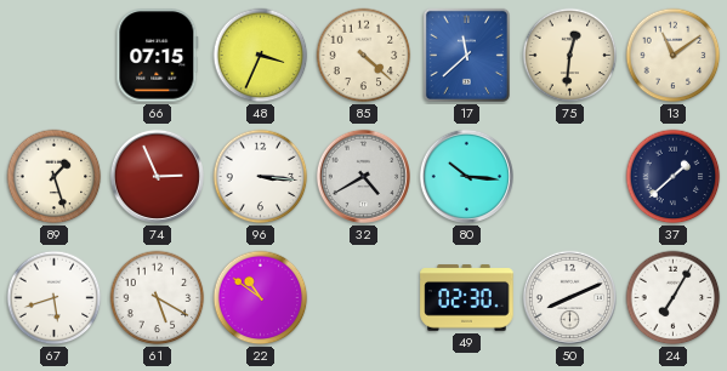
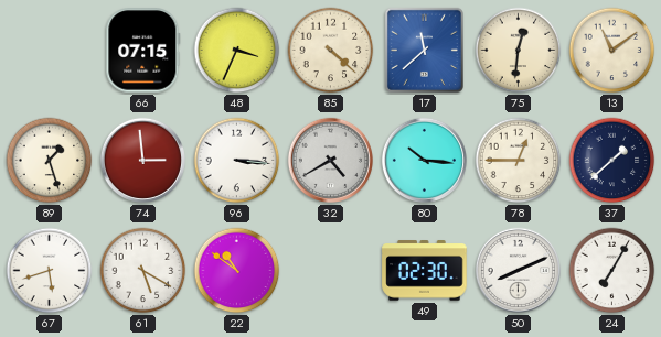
74: 2:56 -> 2:59 (142, 160)
78: none -> 12:45 (519, 161)
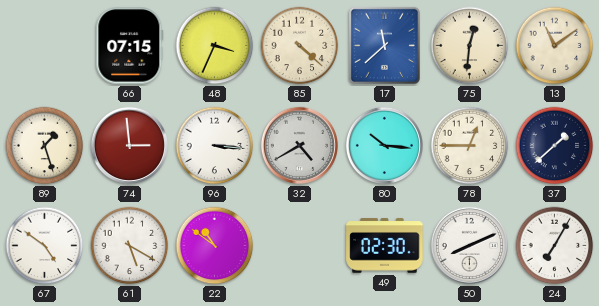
67: 5:42 -> 4:51 (45, 246)
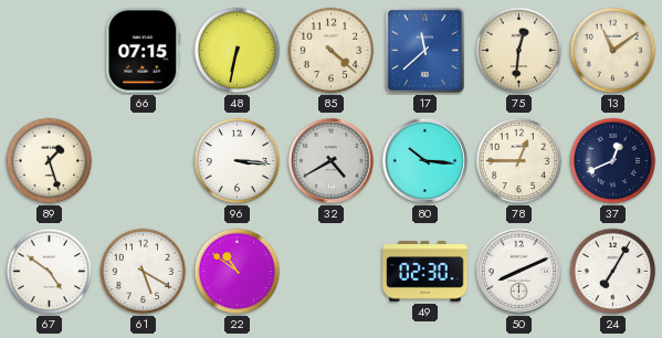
48: 3:34 -> 6:32 (238, 51)
74: 2:59 -> none (129, 145)
37: 1:38 -> 12:41 (613, 161)
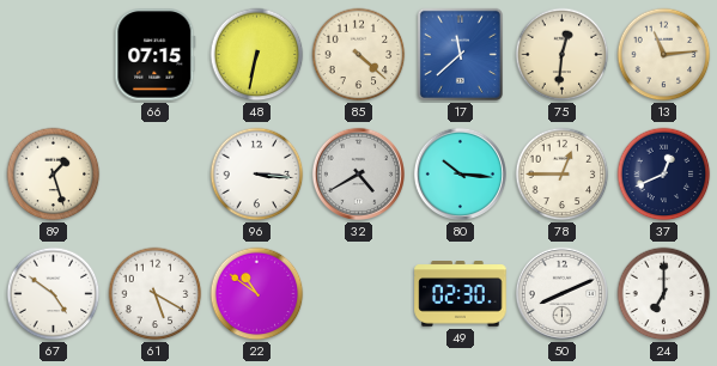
13: 11:09 -> 11:14 (664, 55)
24: 7:05 -> 7:00 (664, 294)
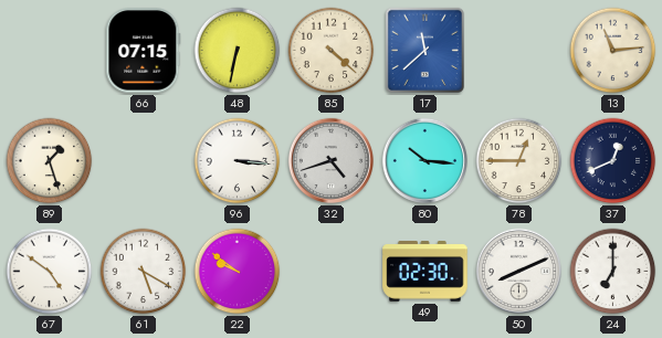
75: 12:31 -> none (563, 55)
32: 4:40 -> 4:42 (330, 160)
22: 10:51 -> 9:51 (238, 272)
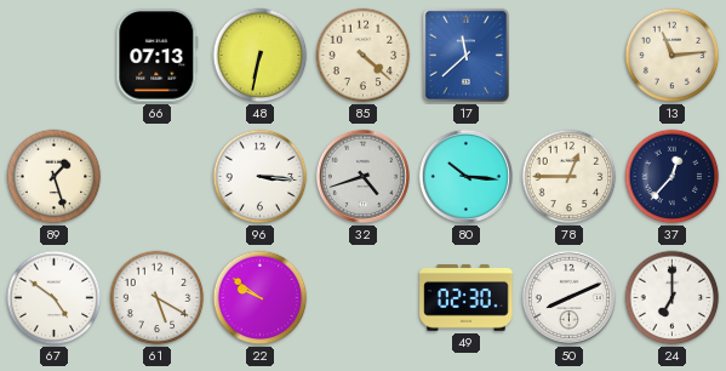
66: 07:15 -> 07:13 (158, 56)
37: 12:41 -> 12:37 (673, 177)
